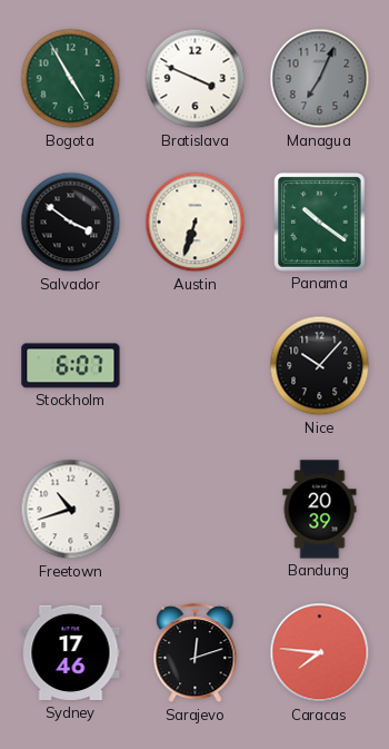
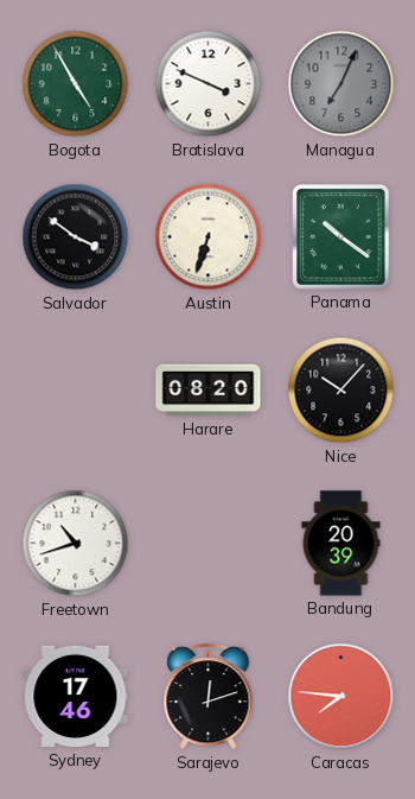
Stockholm: 6:07 -> none (71, 366)
Harare: none -> 08:20 (209, 391)
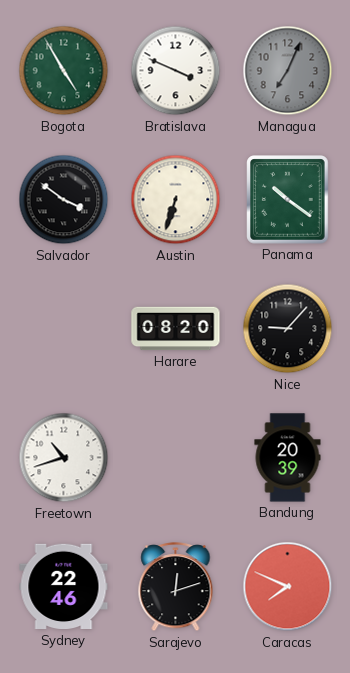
Nice: 10:07 -> 9:07 (288, 329)
Sydney: 17:46 -> 22:46 (64, 587)
Caracas: 7:46 -> 7:49 (288, 587)
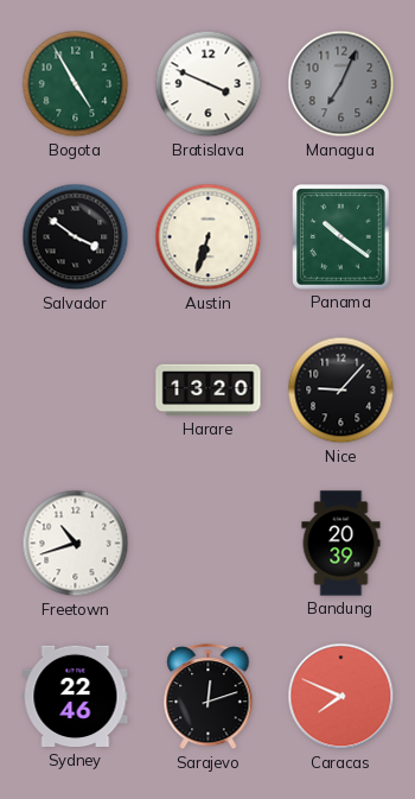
Harare: 08:20 -> 13:20 (209, 391)
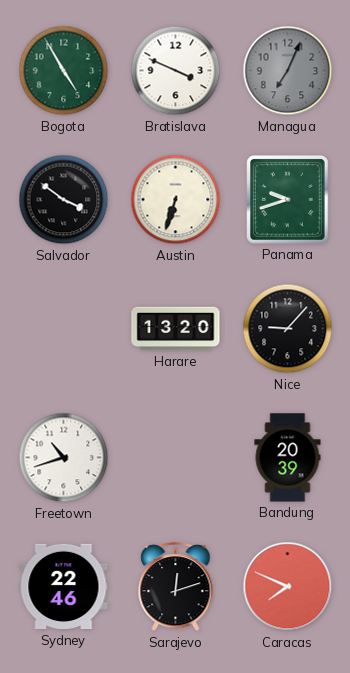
Panama: 10:21 -> 9:42 (288, 200)
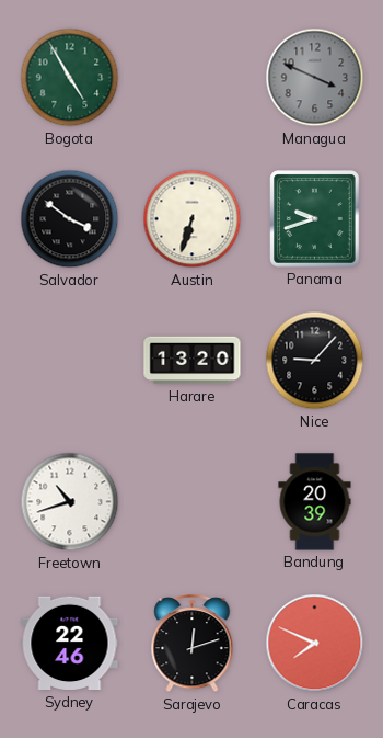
Bratislava: 3:49 -> none (176, 71)
Managua: 7:04 -> 3:49 (315, 78)
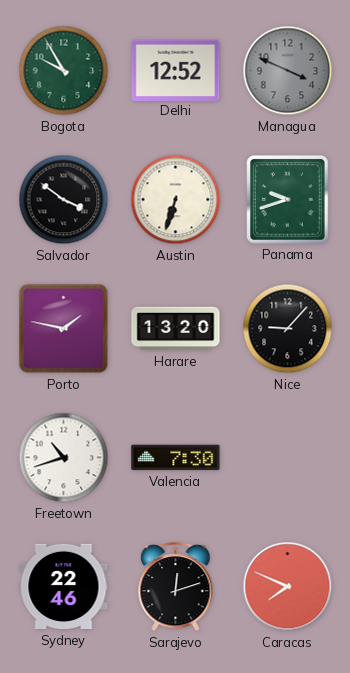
Bogota: 4:55 -> 9:55 (64, 71)
Delhi: none -> 12:52 (176, 70)
Porto: none -> 1:47 (64, 329)
Valencia: none -> 7:30 (176, 458)
Bandung: 20:39 -> none (315, 502)
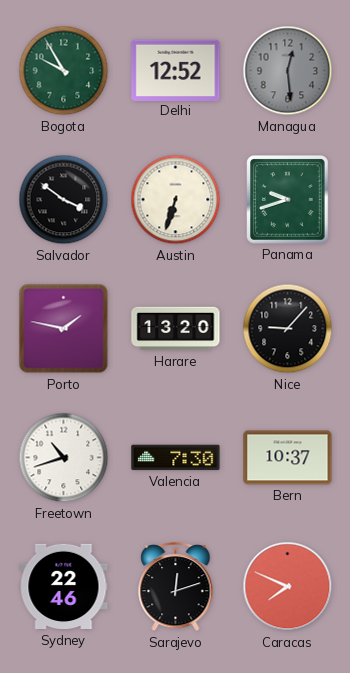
Managua: 3:49 -> 12:29 (288, 71)
Bern: none -> 10:37 (288, 458)
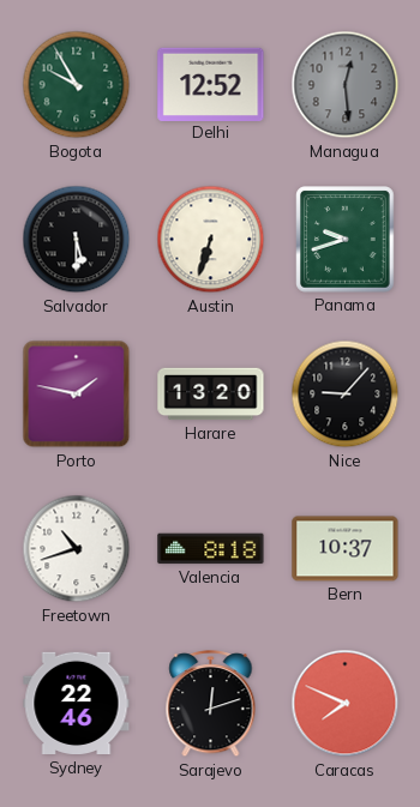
Salvador: 3:51 -> 5:30 (77, 240)
Valencia: 7:30 -> 8:18 (211, 549)
